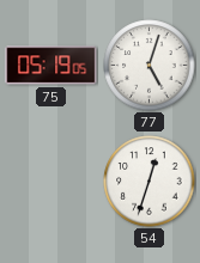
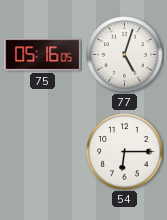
75: 05:19 -> 05:16 (43, 55)
54: 12:33 -> 6:15 (125, 152)
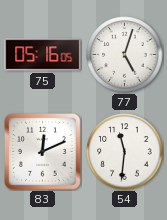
83: none -> 12:11 (43, 152)
54: 6:15 -> 11:31 (125, 152)
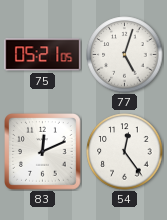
75: 05:16 -> 05:21 (43, 55)
54: 11:31 -> 12:24 (125, 152)
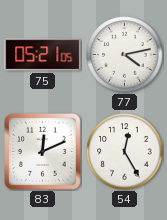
77: 5:03 -> 4:13 (125, 55)
54: 12:24 -> 12:25 (125, 152)
